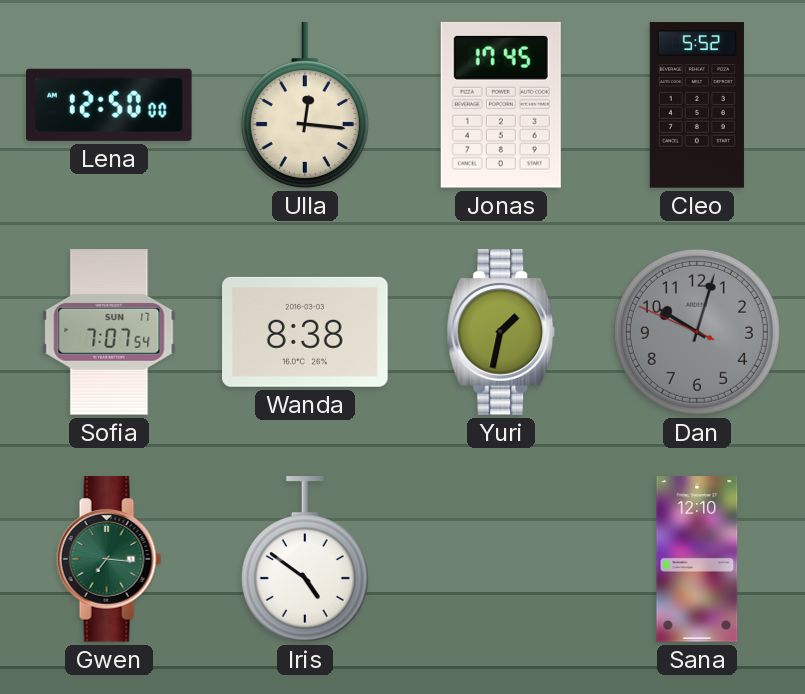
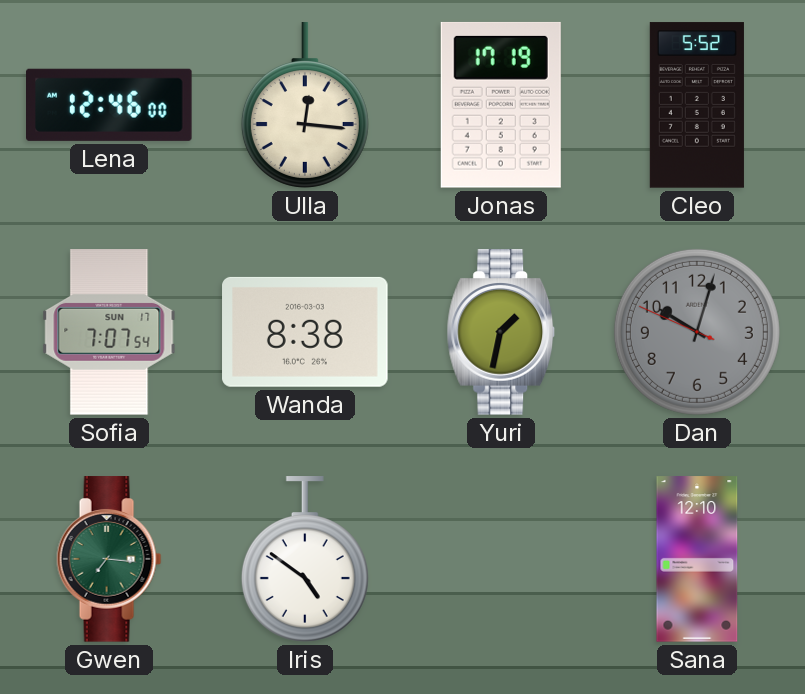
Lena: 12:50 -> 12:46 (110, 105)
Jonas: 17:45 -> 17:19 (501, 105)
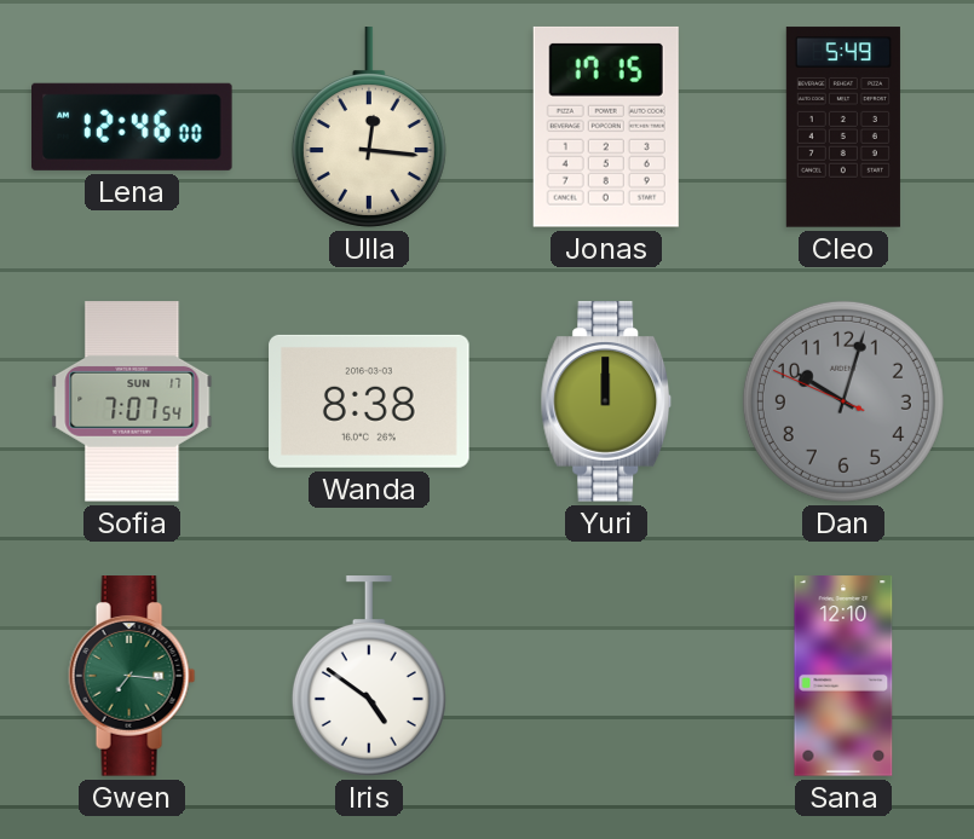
Jonas: 17:19 -> 17:15 (606, 127)
Cleo: 5:52 -> 5:49 (843, 127)
Yuri: 1:32 -> 12:00 (606, 401)
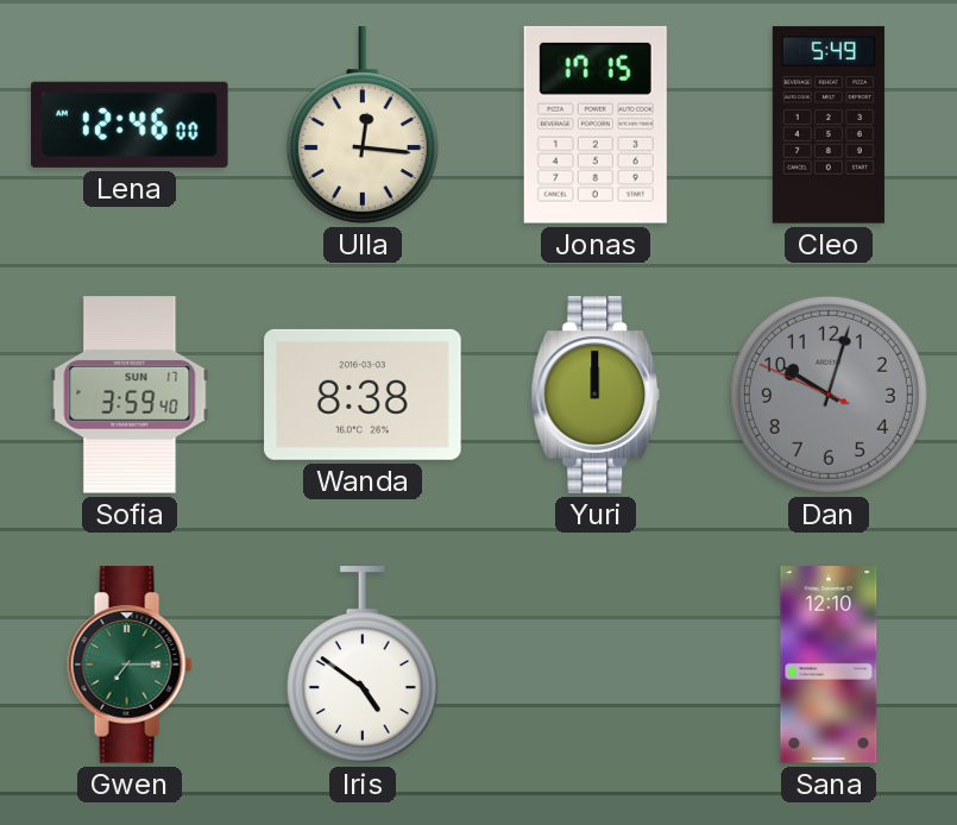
Sofia: 7:07 -> 3:59 (130, 395)
Gwen: 7:16 -> 7:15 (130, 665)
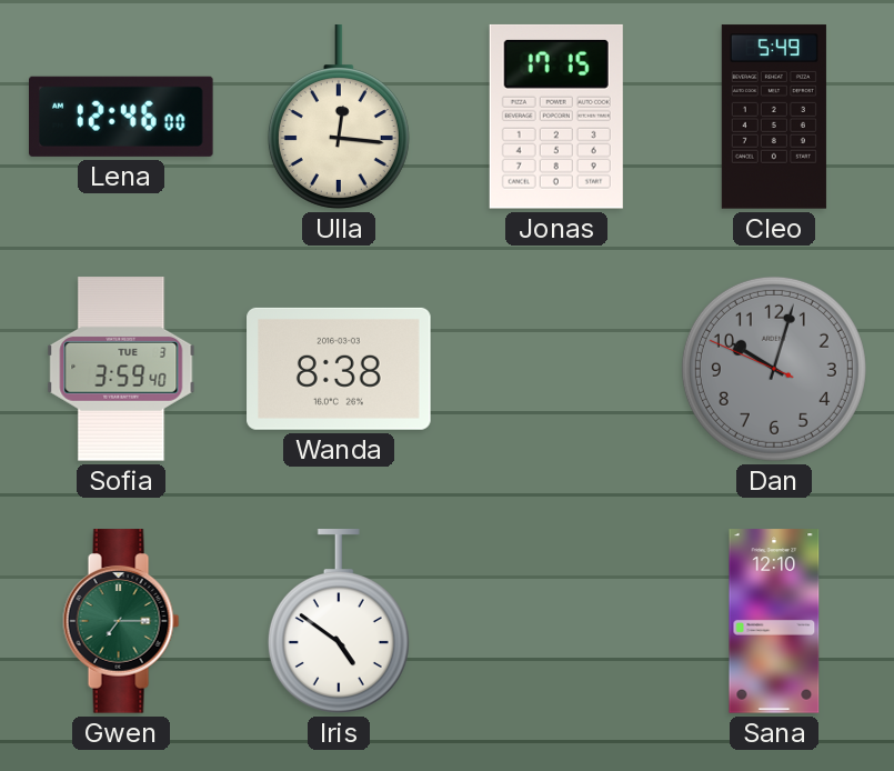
Sofia date: SUN 17 -> TUE 3 (121, 369)
Yuri: 12:00 -> none (596, 395)
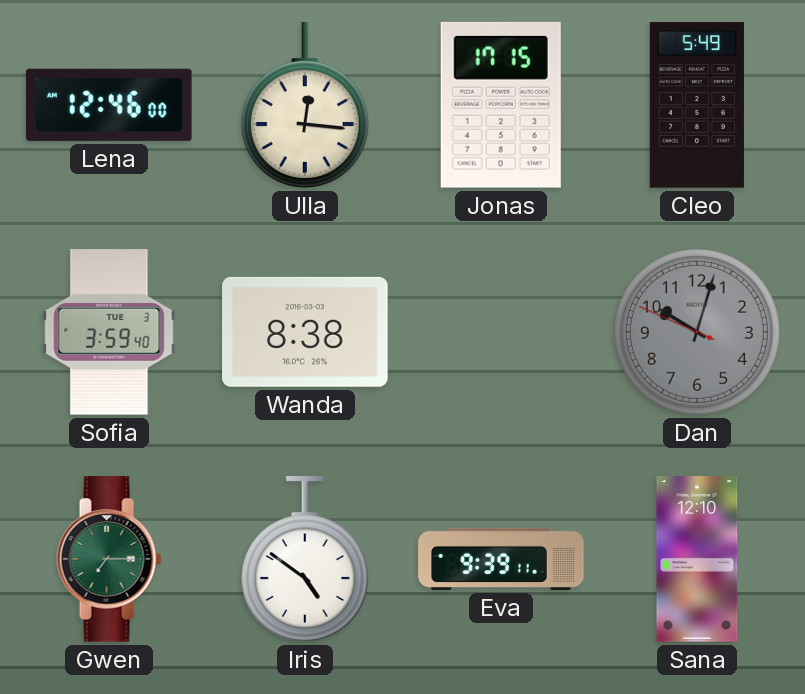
Eva: none -> 9:39 (501, 559)
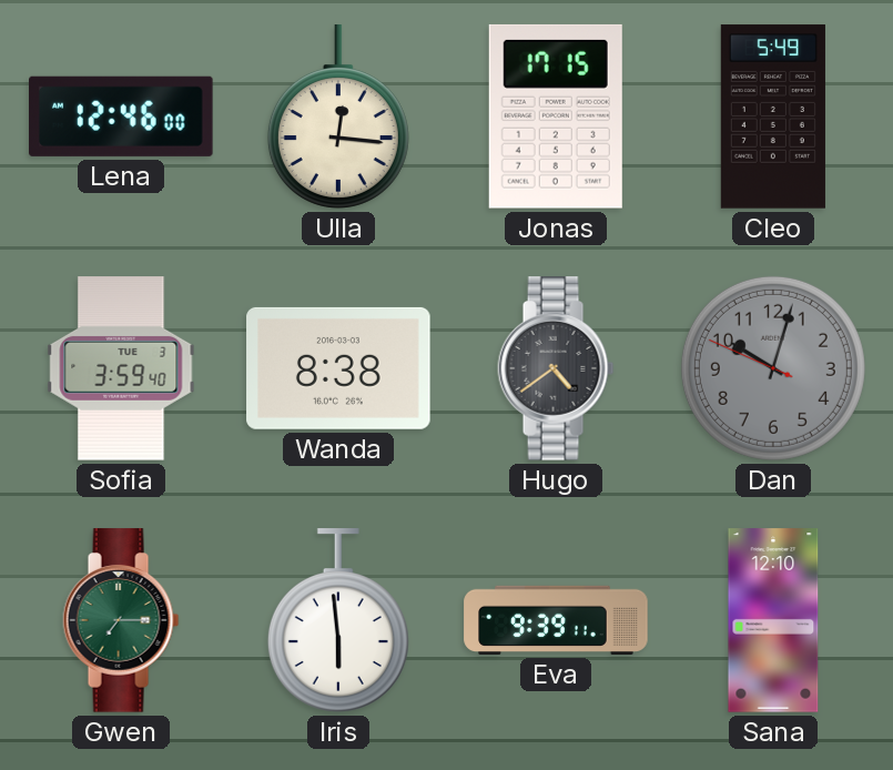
Hugo: none -> 4:39 (556, 368)
Iris: 4:51 -> 5:59 (338, 620)
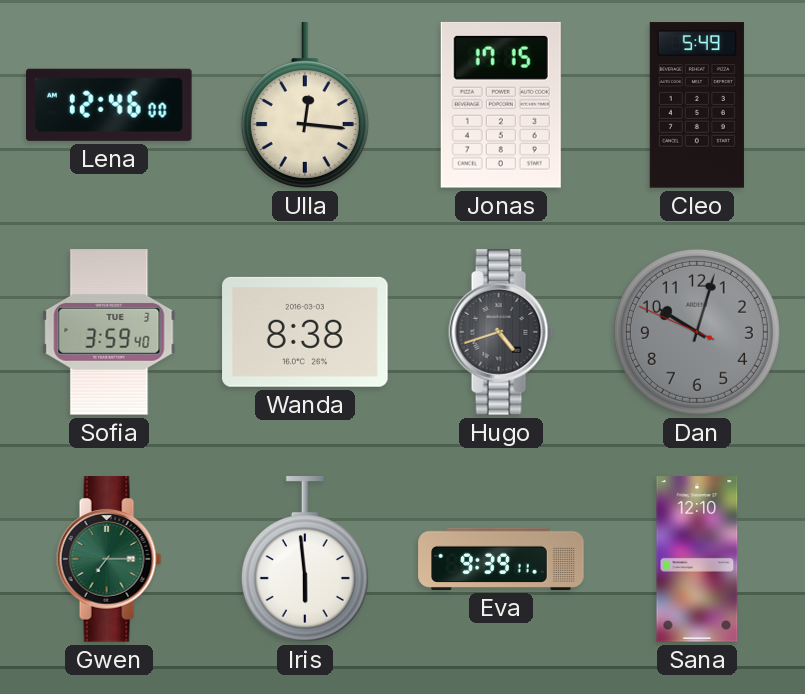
Hugo: 4:39 -> 4:42 (501, 332)
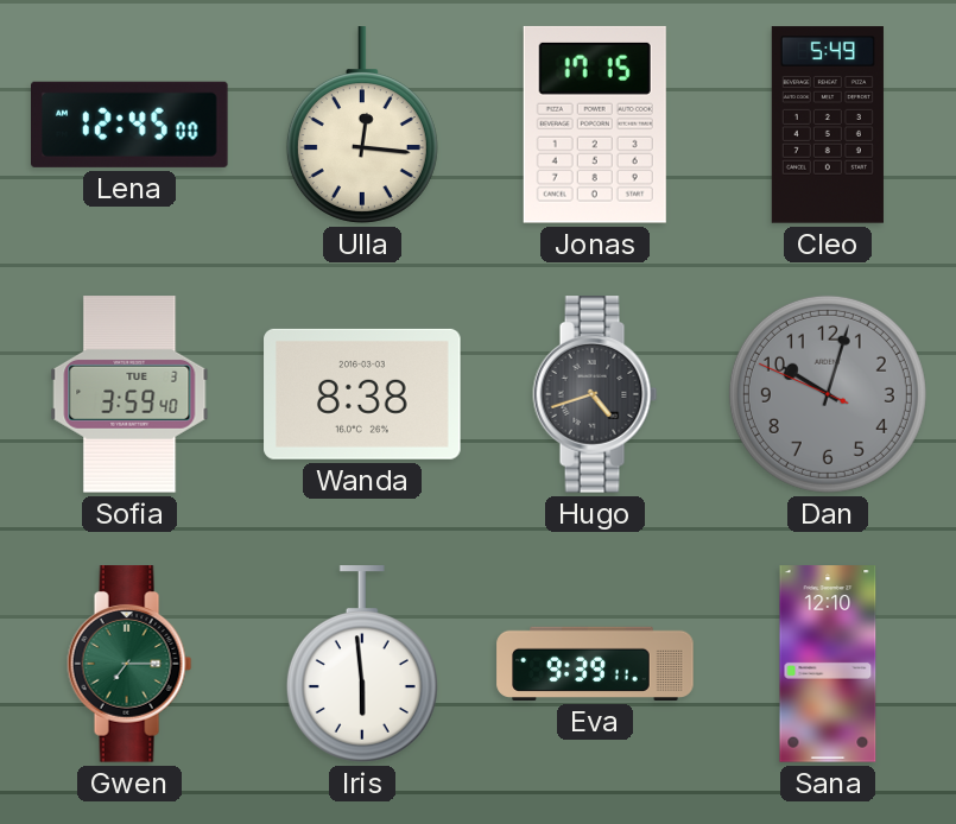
Lena: 12:46 -> 12:45 (131, 125)
